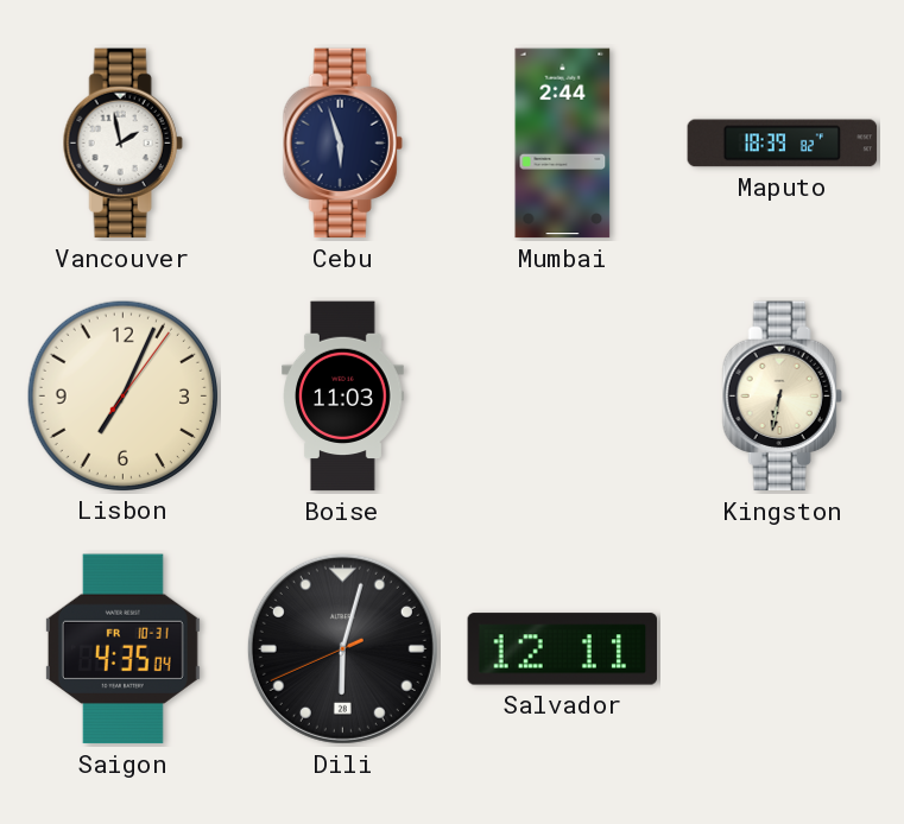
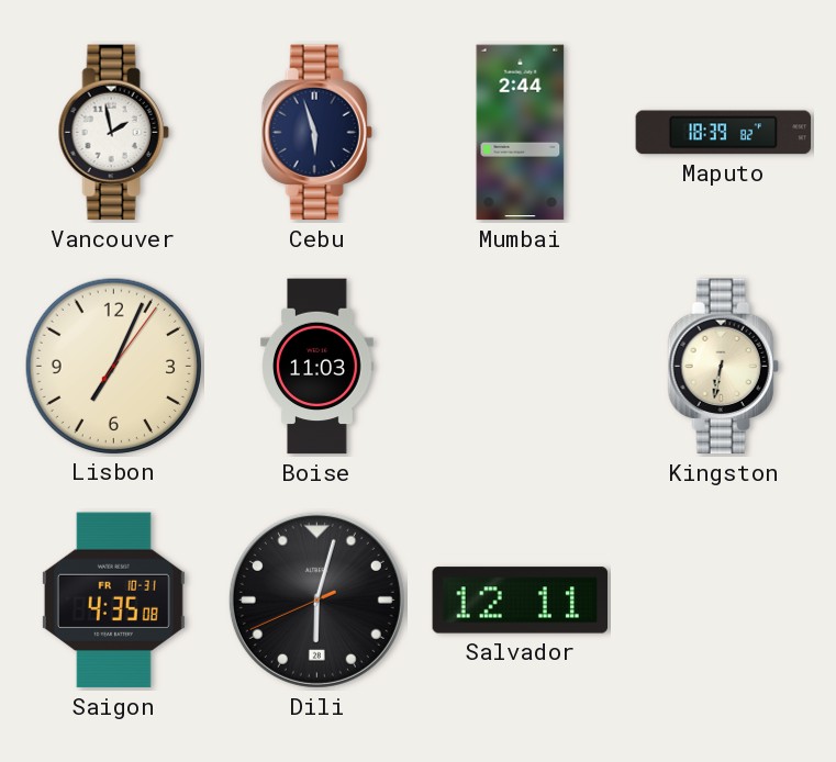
Saigon: 4:35:04 -> 4:35:08 (113, 601)
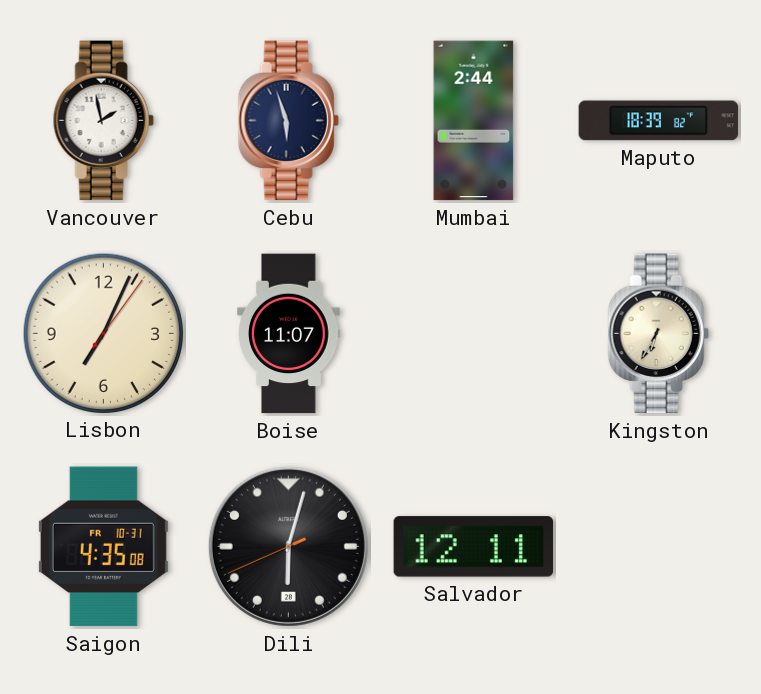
Boise: 11:03 -> 11:07 (289, 334)
Kingston: 6:32 -> 6:35 (658, 334)
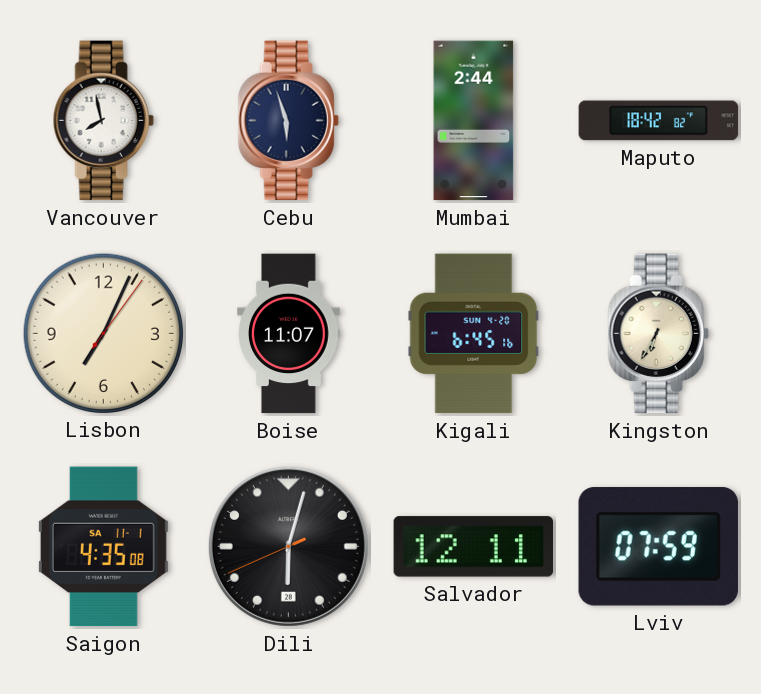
Vancouver: 1:58 -> 7:58 (103, 121)
Maputo: 18:39 -> 18:42 (659, 121)
Kigali: none -> 6:45 (474, 334)
Saigon date: FR 10-31 -> SA 11-1 (103, 547)
Lviv: none -> 07:59 (658, 547)
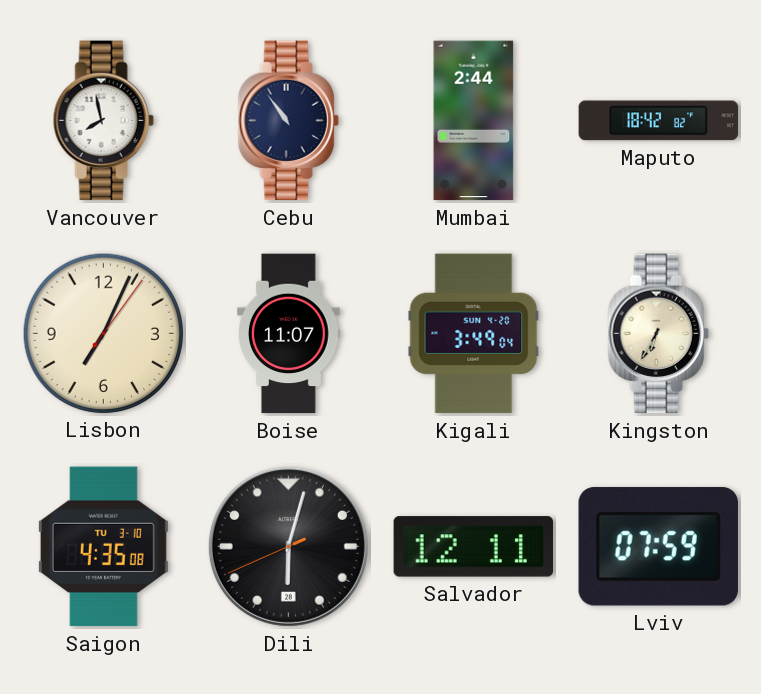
Cebu: 5:57 -> 10:54 (288, 121)
Kigali: 6:45 -> 3:49 (474, 334)
Saigon date: SA 11-1 -> TU 3-10 (103, 547)
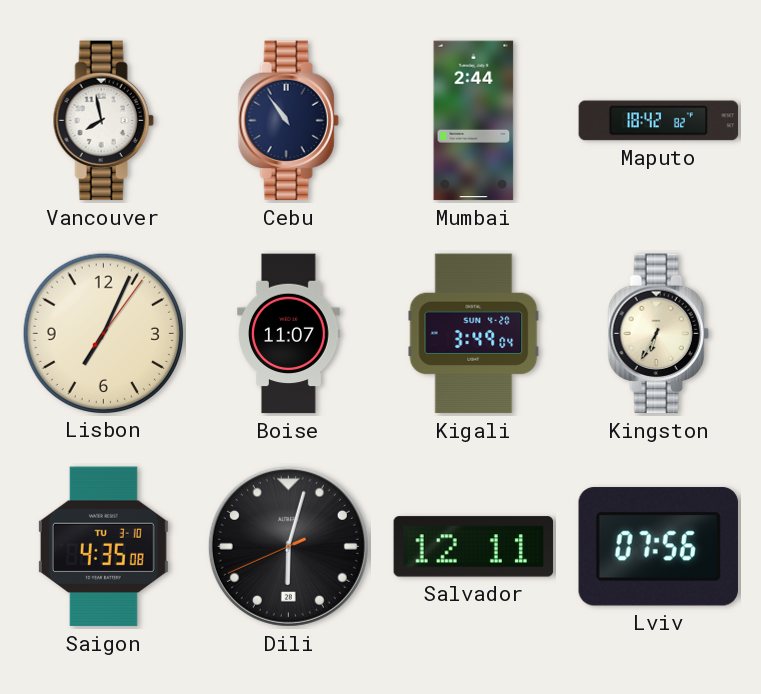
Lviv: 07:59 -> 07:56 (658, 547)
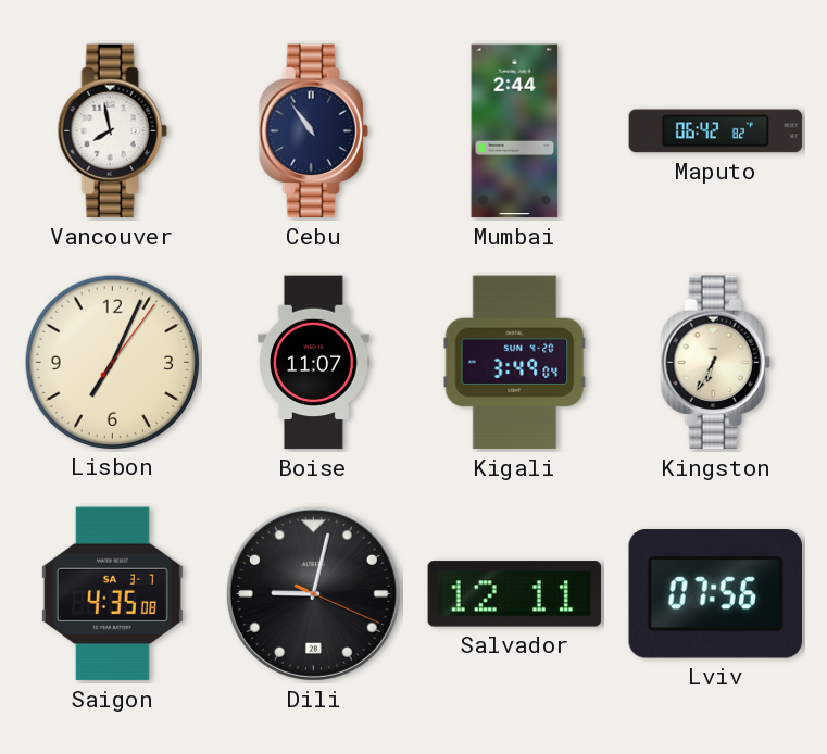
Maputo: 18:42 -> 06:42 (716, 131)
Saigon date: TU 3-10 -> SA 3-7 (112, 594)
Dili: 6:02 -> 9:02 (313, 593)
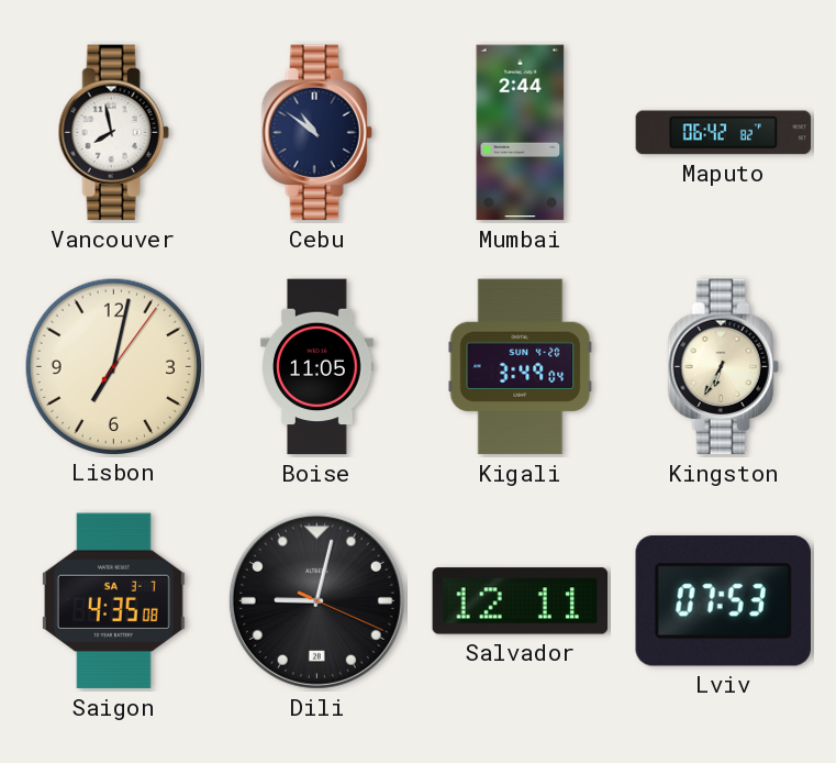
Cebu: 10:54 -> 10:51 (316, 133)
Lisbon: 7:04 -> 7:02 (113, 366)
Boise: 11:07 -> 11:05 (317, 367)
Lviv: 07:56 -> 07:53 (723, 601)
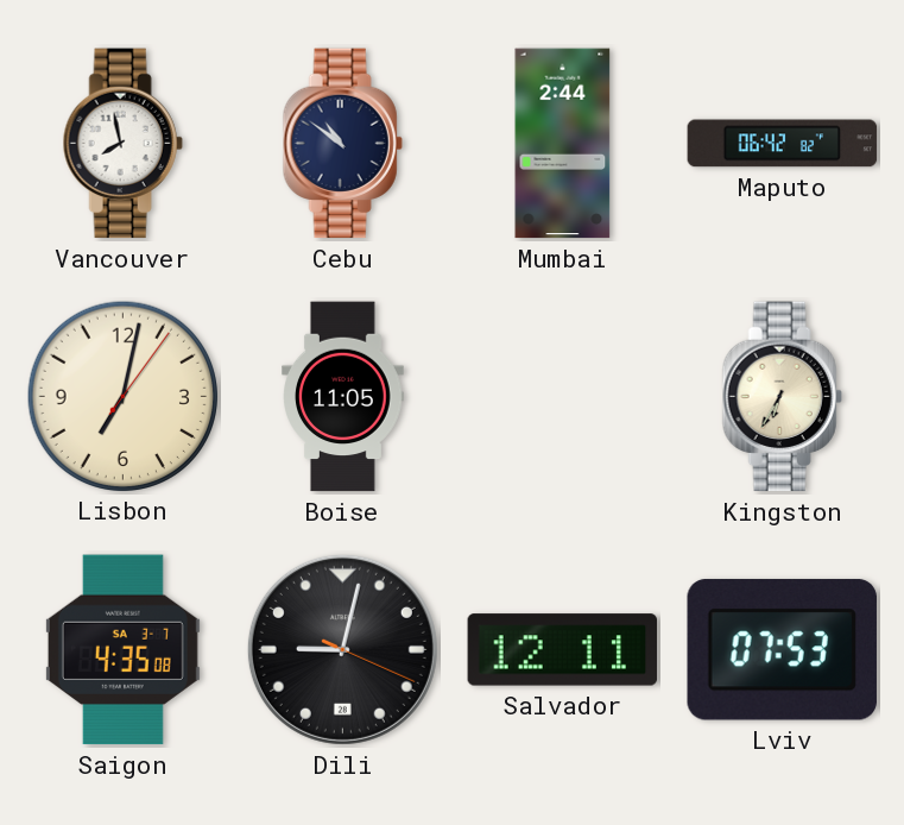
Kigali: 3:49 -> none (521, 367)
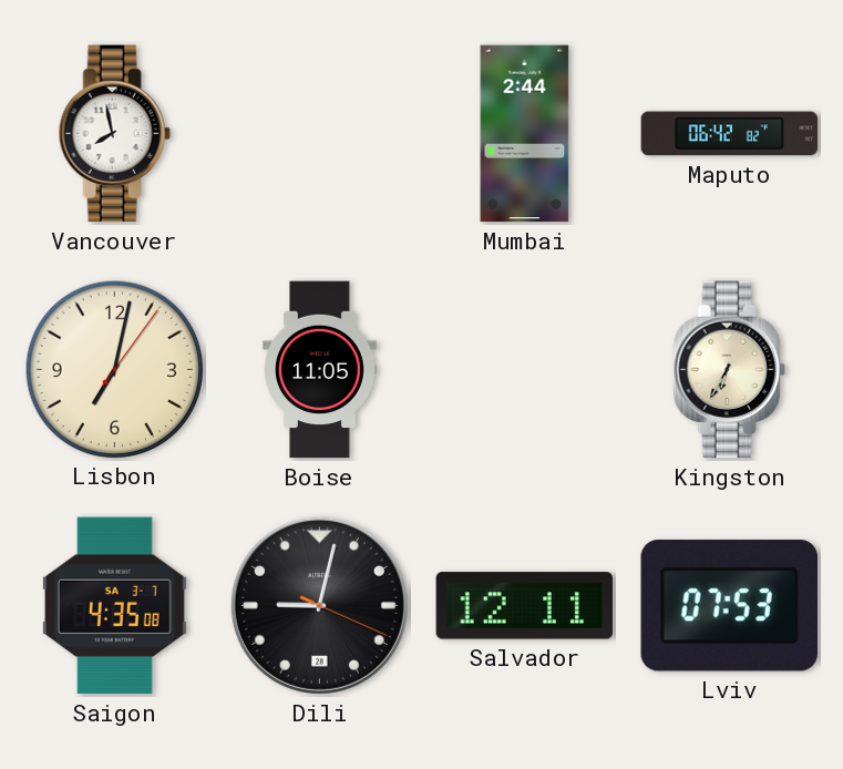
Cebu: 10:51 -> none (342, 144)
